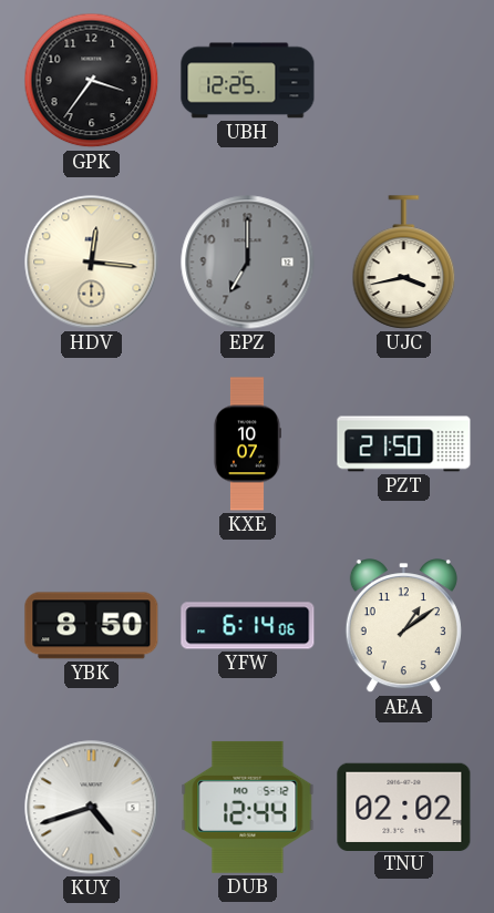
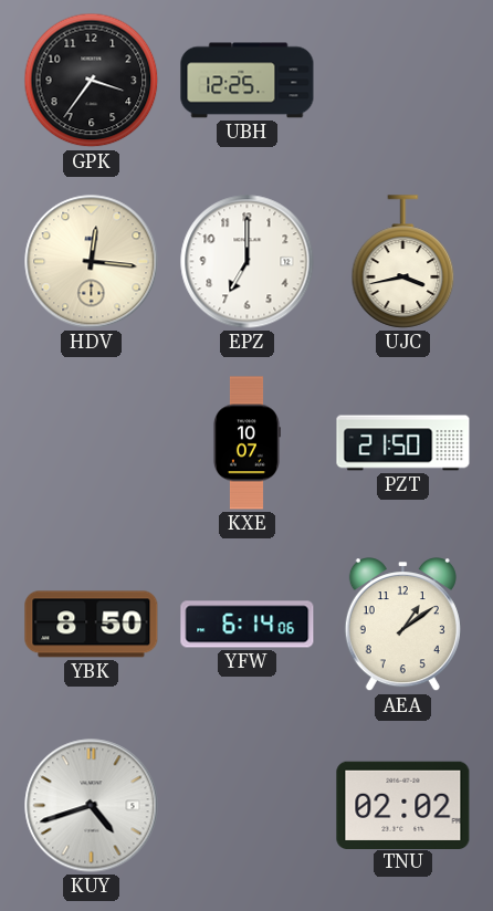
EPZ dial: grey -> white (248, 262)
DUB: 12:44 -> none (248, 807)
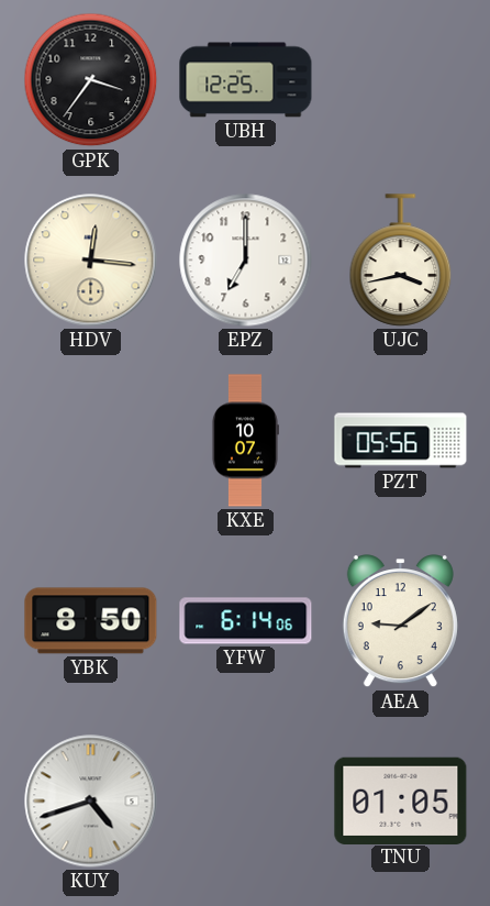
PZT: 21:50 -> 05:56 (401, 441)
AEA: 1:09 -> 9:09 (400, 621)
TNU: 02:02 -> 01:05 (401, 800)
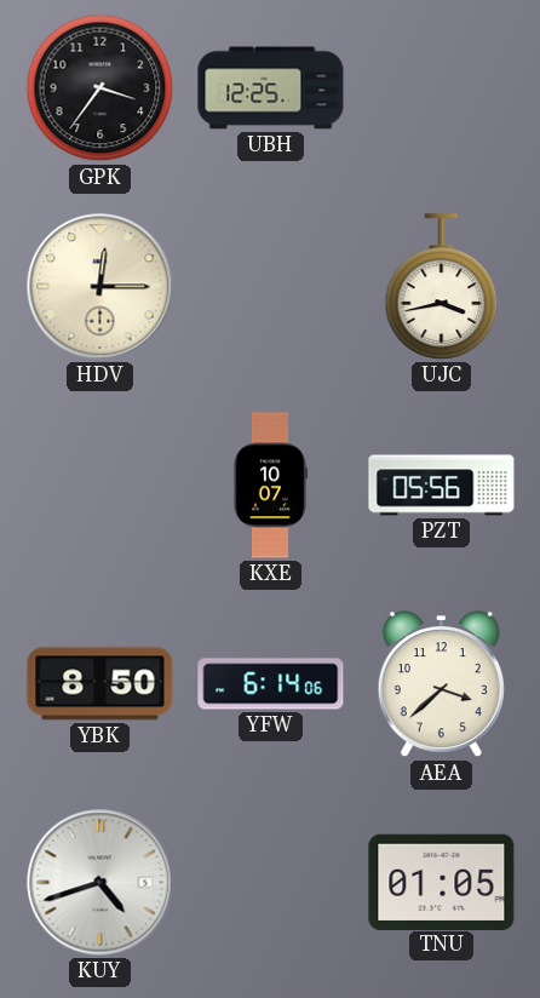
HDV: 12:16 -> 12:15 (100, 287)
EPZ: 7:00 -> none (246, 261)
AEA: 9:09 -> 3:38 (441, 684)
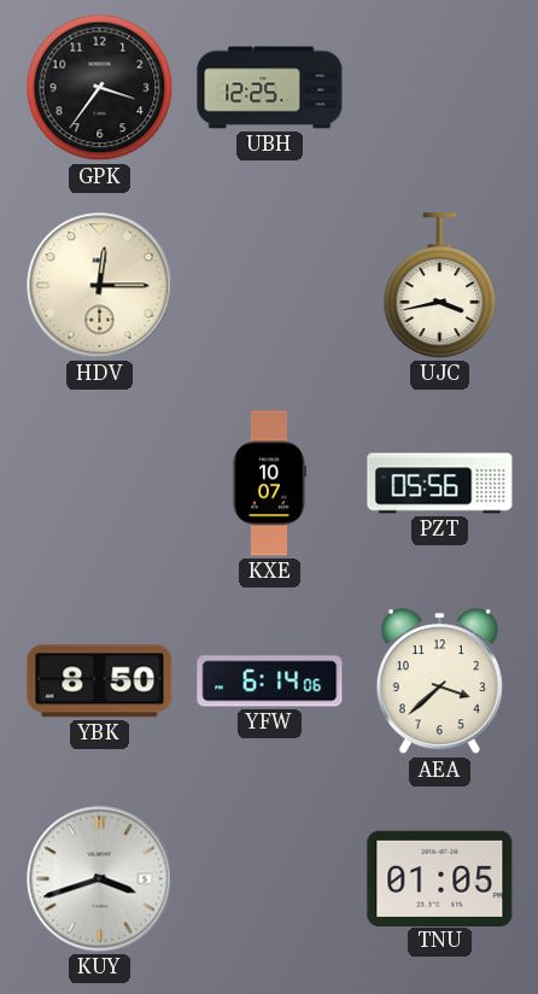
KUY: 4:42 -> 3:42 (100, 879)
